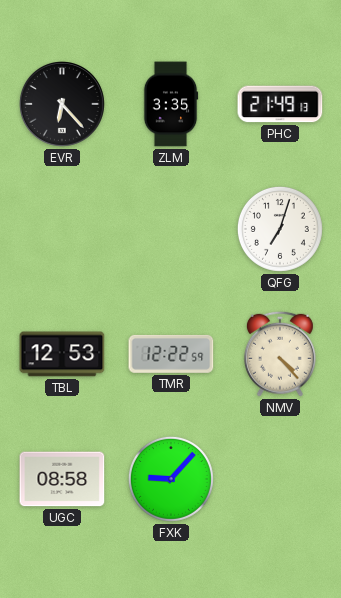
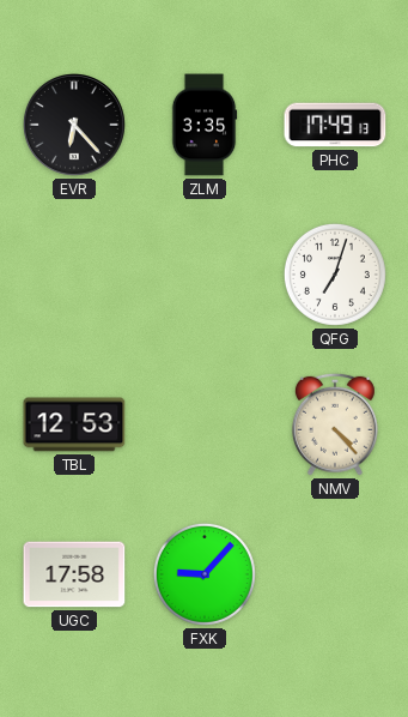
PHC: 21:49 -> 17:49 (335, 125)
TMR: 12:22 -> none (171, 354)
UGC: 08:58 -> 17:58 (74, 574)
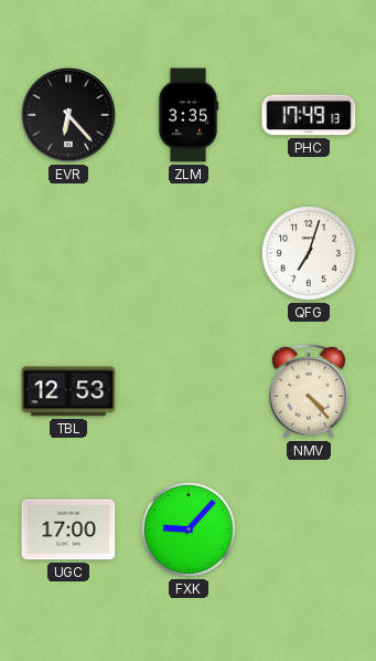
UGC: 17:58 -> 17:00 (68, 529)
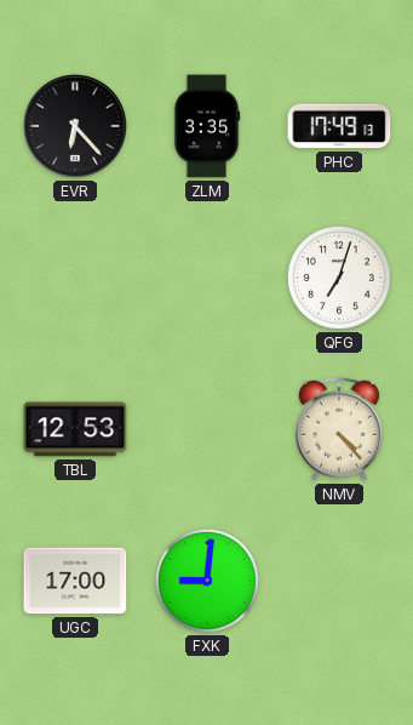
FXK: 9:07 -> 9:01 (207, 581)
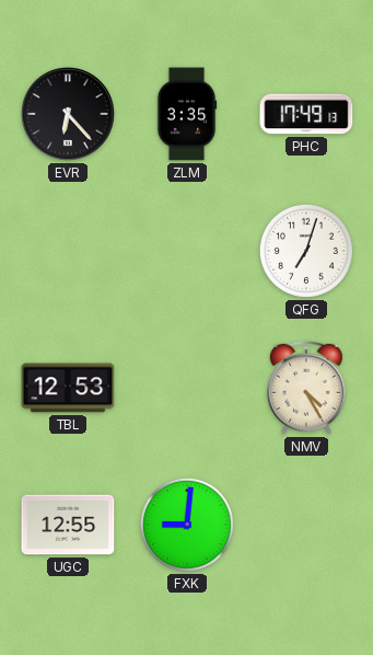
NMV: 4:23 -> 4:25 (306, 388)
UGC: 17:00 -> 12:55 (68, 525)
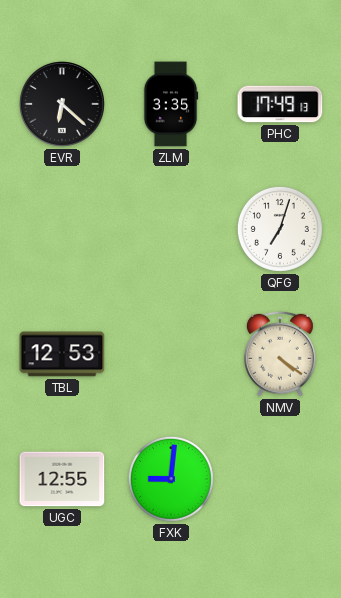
EVR: 6:23 -> 6:22 (63, 105)
NMV: 4:25 -> 4:21 (280, 354)
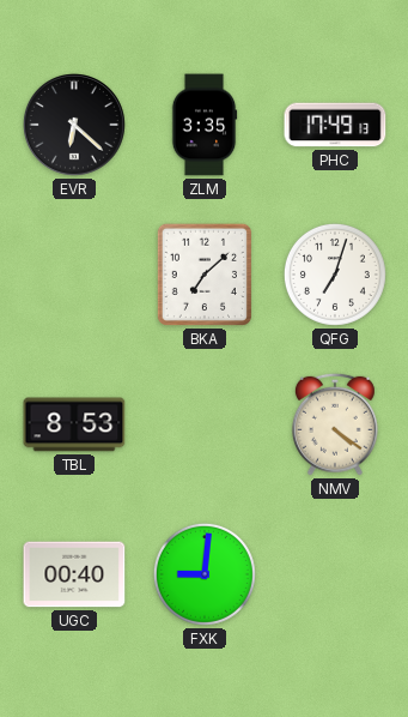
BKA: none -> 7:08 (205, 275)
TBL: 12:53 -> 8:53 (74, 424)
UGC: 12:55 -> 00:40 (74, 574)
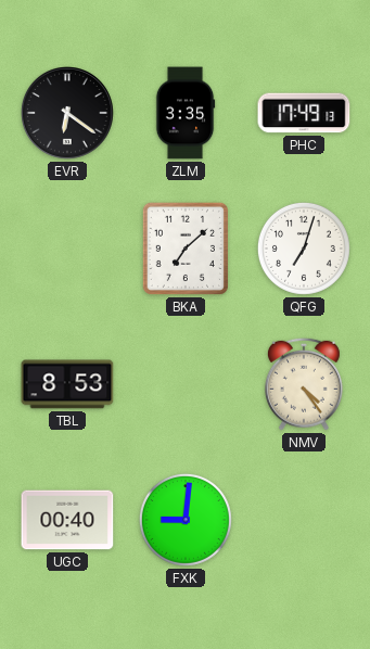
EVR: 6:22 -> 6:21 (68, 114)
NMV: 4:21 -> 4:24 (304, 384)
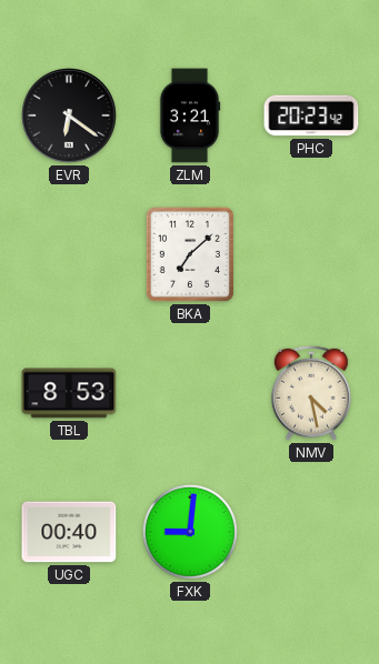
ZLM: 3:35 -> 3:21 (190, 115)
PHC: 17:49 -> 20:23 (311, 115)
QFG: 7:03 -> none (304, 249)
NMV: 4:24 -> 4:28 (311, 393)
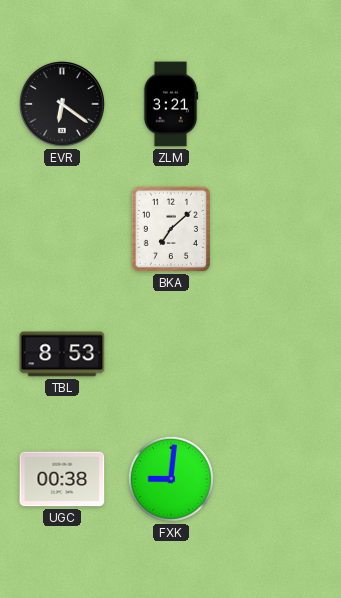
PHC: 20:23 -> none (311, 115)
NMV: 4:28 -> none (311, 393)
UGC: 00:40 -> 00:38 (62, 479)
